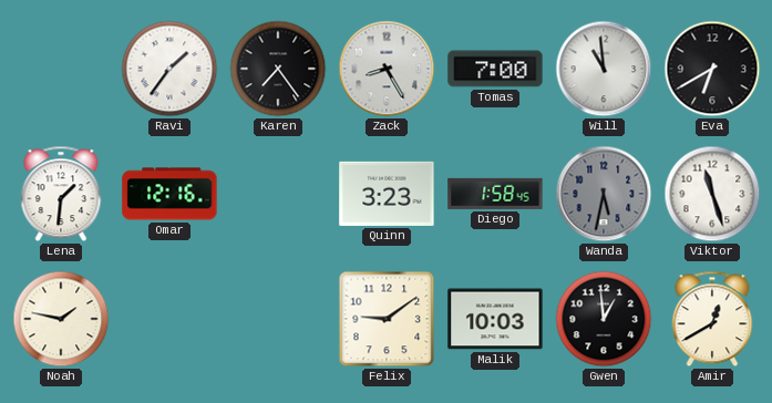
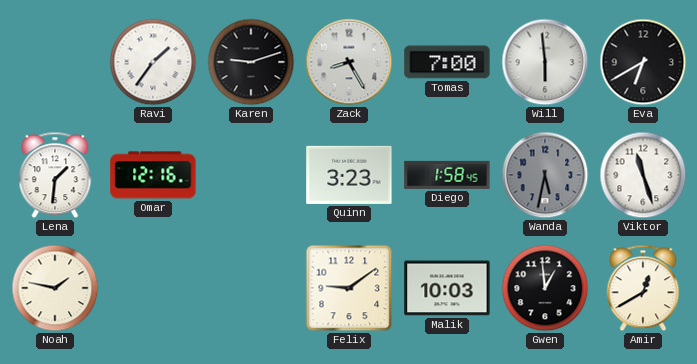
Karen: 7:24 -> 9:12 (251, 62)
Will: 10:59 -> 5:59 (545, 62)
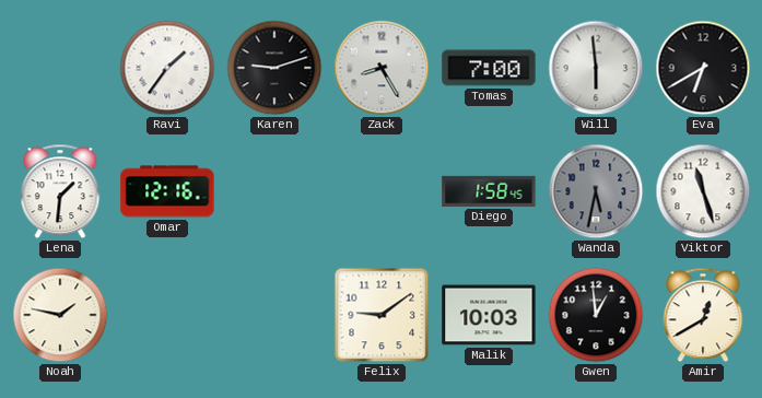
Quinn: 3:23 -> none (349, 175)
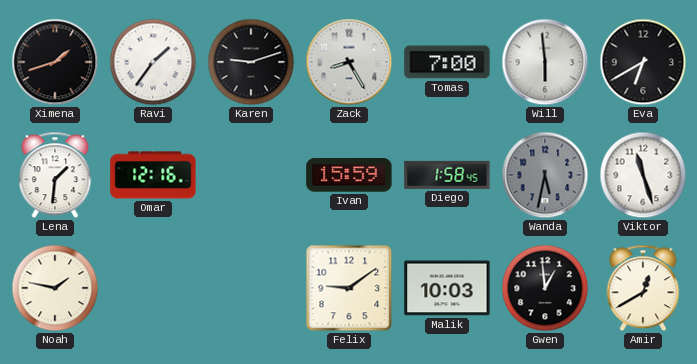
Ximena: none -> 1:42 (55, 62)
Ivan: none -> 15:59 (349, 175)
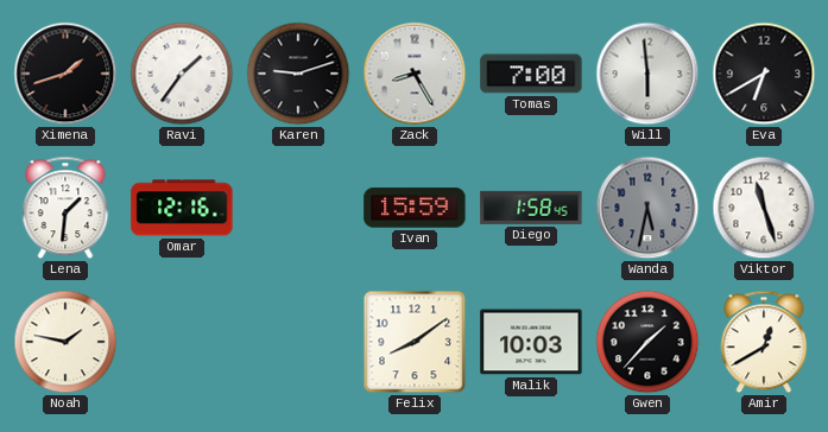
Felix: 9:09 -> 8:09 (415, 342)
Gwen: 12:59 -> 1:37 (647, 342)
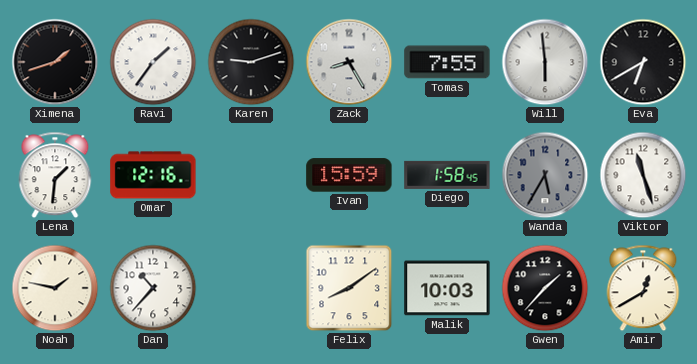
Tomas: 7:00 -> 7:55 (447, 62)
Wanda: 5:32 -> 5:35 (545, 175)
Dan: none -> 10:37 (153, 288)
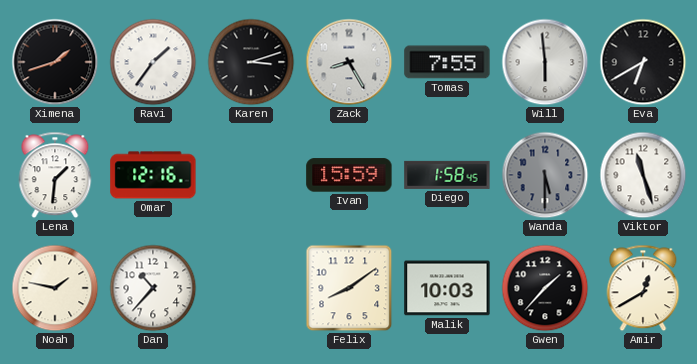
Karen: 9:12 -> 3:12 (251, 62)
Wanda: 5:35 -> 5:30 (545, 175)
